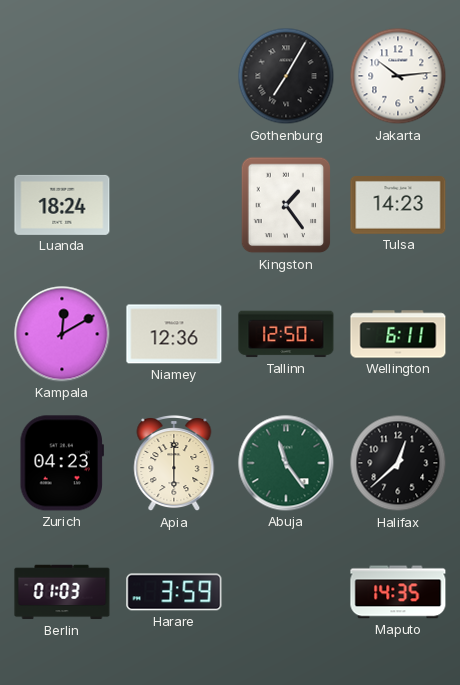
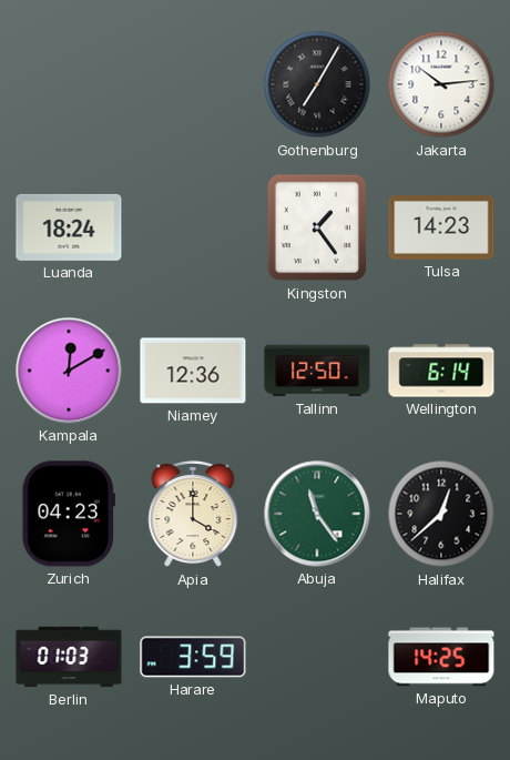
Wellington: 6:11 -> 6:14 (441, 371)
Apia: 6:00 -> 4:00 (193, 515)
Maputo: 14:35 -> 14:25 (441, 657)
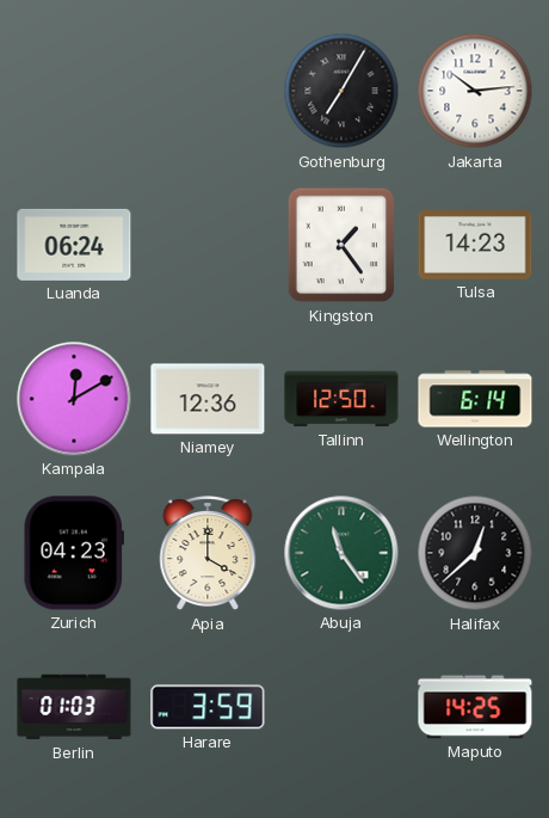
Luanda: 18:24 -> 06:24 (74, 245)
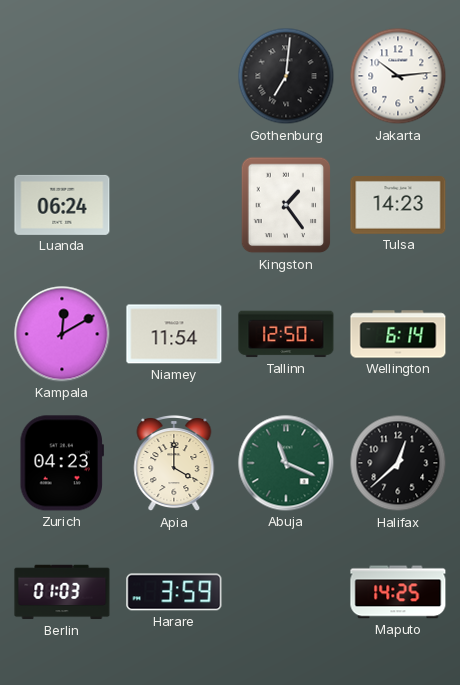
Gothenburg: 7:05 -> 7:01 (286, 76)
Niamey: 12:36 -> 11:54 (174, 334)
Abuja: 11:24 -> 11:19 (286, 463)
